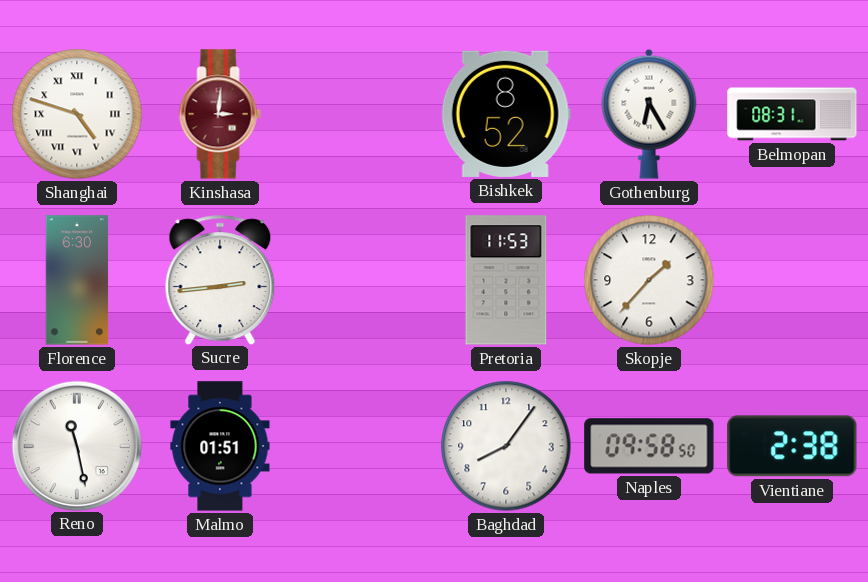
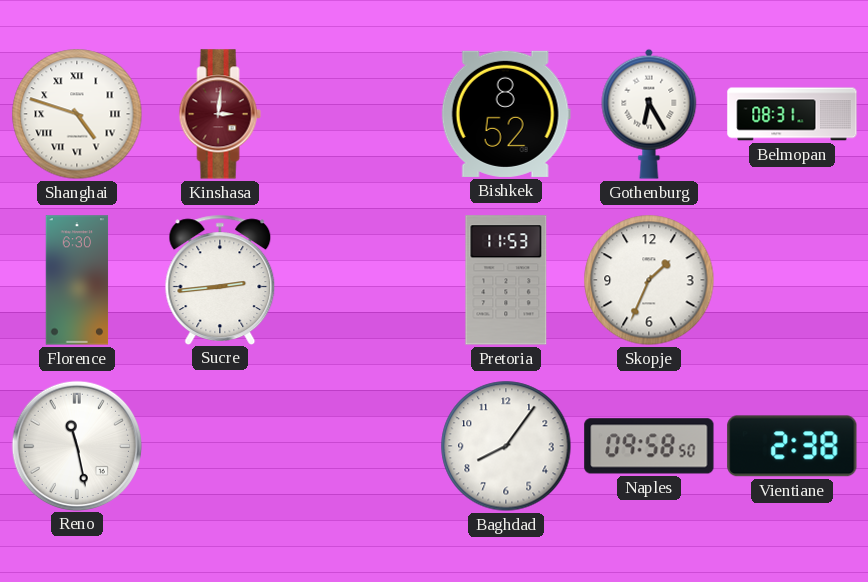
Skopje: 1:37 -> 1:34 (649, 280)
Malmo: 01:51 -> none (220, 446)
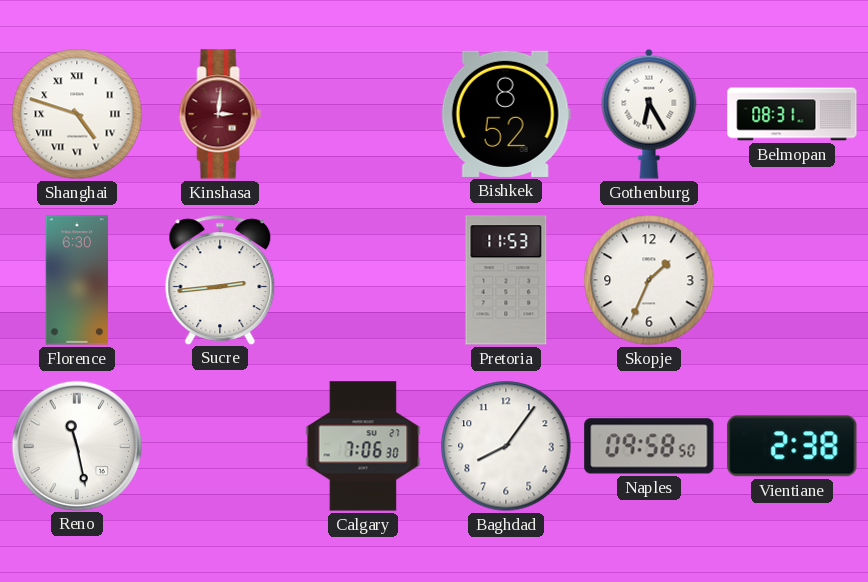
Calgary: none -> 7:06 (363, 446)
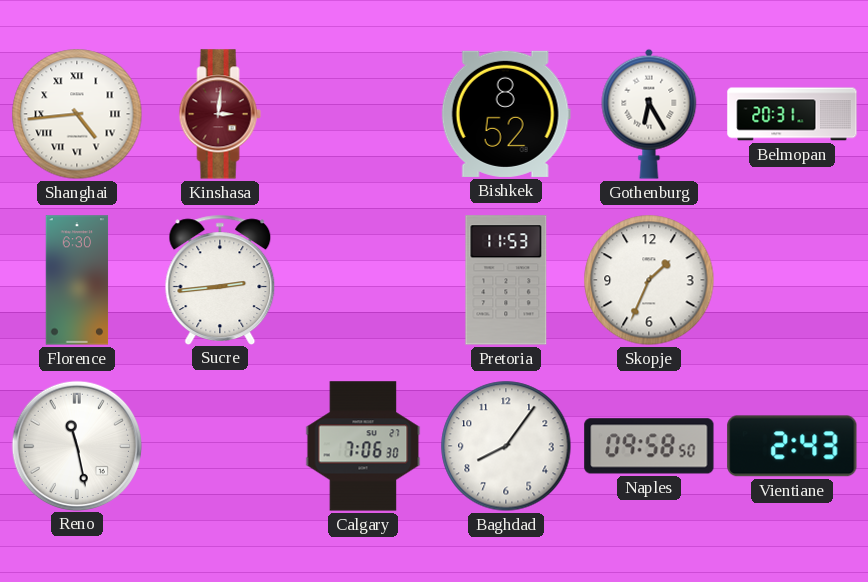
Shanghai: 4:48 -> 4:44 (77, 114)
Belmopan: 08:31 -> 20:31 (792, 114)
Vientiane: 2:38 -> 2:43 (792, 446)
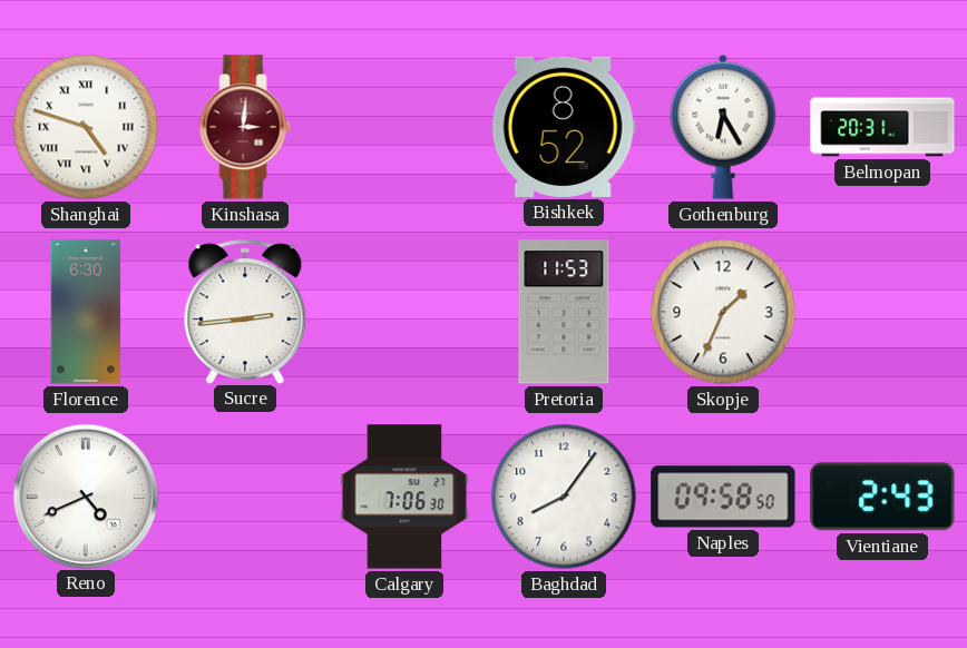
Shanghai: 4:44 -> 4:48 (86, 127)
Reno: 11:28 -> 4:41 (85, 495)
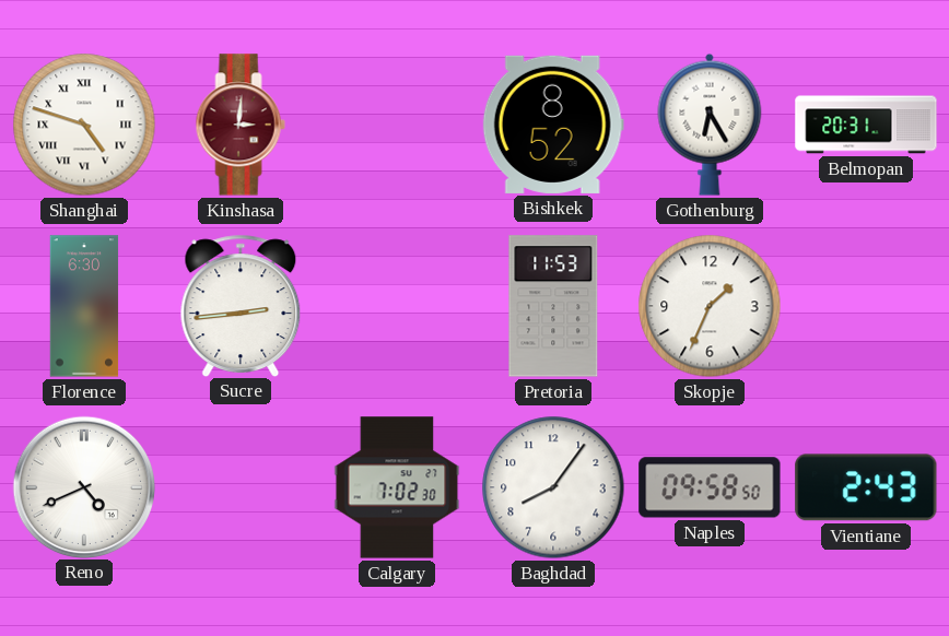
Calgary: 7:06 -> 7:02 (397, 487)
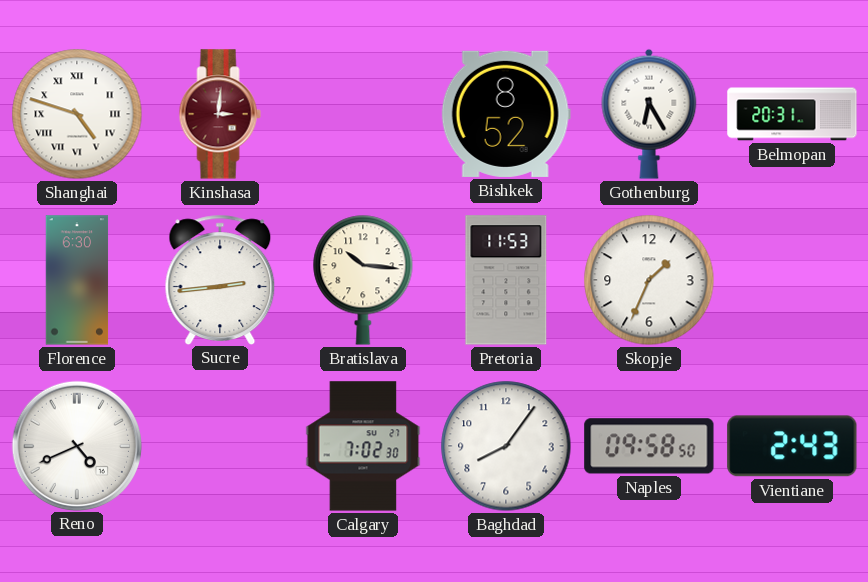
Bratislava: none -> 10:16 (363, 280)
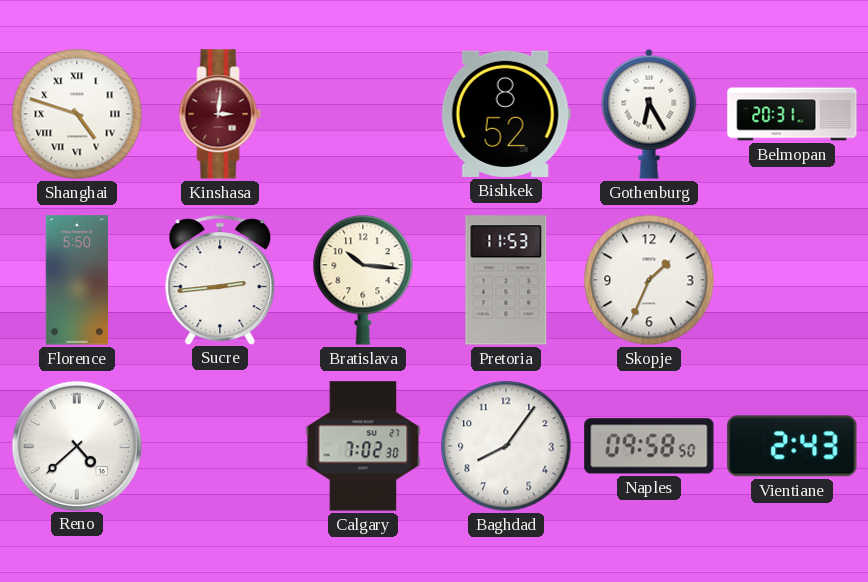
Florence: 6:30 -> 5:50 (77, 280)
Reno: 4:41 -> 4:38 (76, 445)
